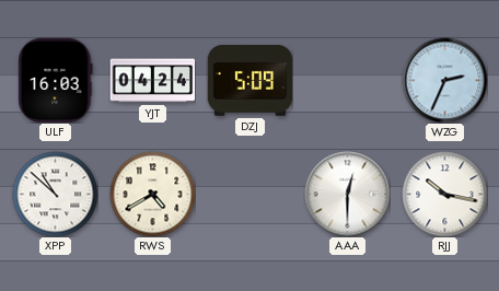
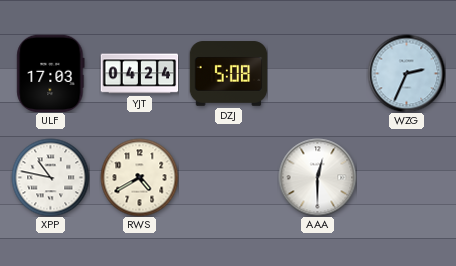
ULF: 16:03 -> 17:03 (51, 73)
DZJ: 5:09 -> 5:08 (228, 74)
XPP: 10:52 -> 10:47 (50, 177)
RJJ: 10:17 -> none (444, 194)
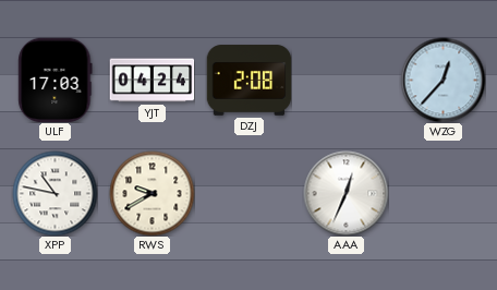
DZJ: 5:08 -> 2:08 (248, 81)
WZG: 2:34 -> 12:37 (443, 80)
RWS: 4:40 -> 9:40 (151, 193)
AAA: 12:30 -> 12:34 (346, 193)
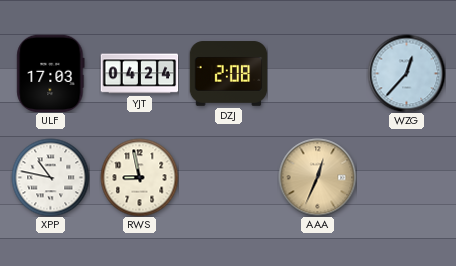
RWS: 9:40 -> 8:58 (139, 177)
AAA dial: white -> champagne (317, 177)
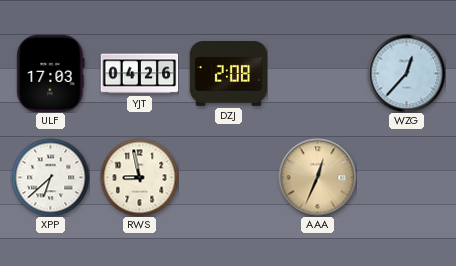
YJT: 04:24 -> 04:26 (139, 74)
XPP: 10:47 -> 6:38 (50, 177)
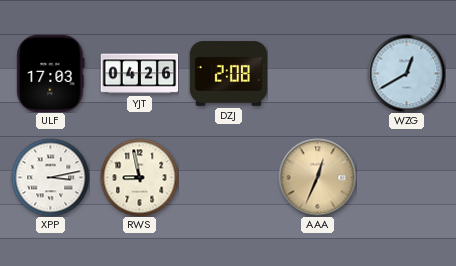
WZG: 12:37 -> 12:40 (406, 73)
XPP: 6:38 -> 3:13 (50, 177)
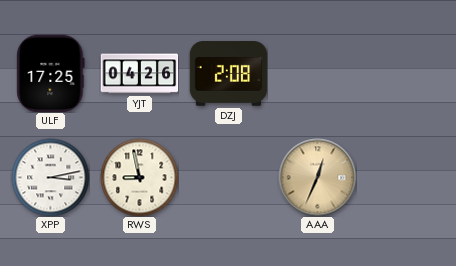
ULF: 17:03 -> 17:25 (51, 73)
WZG: 12:40 -> none (406, 73)
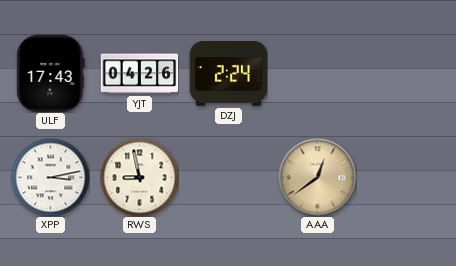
ULF: 17:25 -> 17:43 (51, 73)
DZJ: 2:08 -> 2:24 (228, 74)
AAA: 12:34 -> 12:39 (317, 177)
